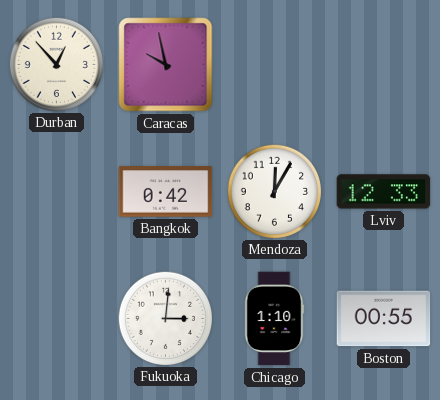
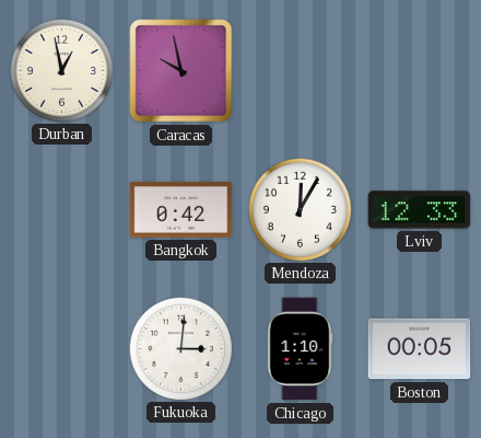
Durban: 12:53 -> 12:58 (61, 70)
Boston: 00:55 -> 00:05 (420, 349)
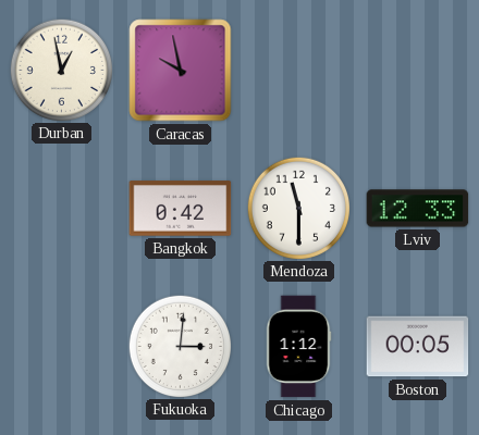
Mendoza: 12:05 -> 11:30 (298, 208)
Chicago: 1:10 -> 1:12 (298, 347)
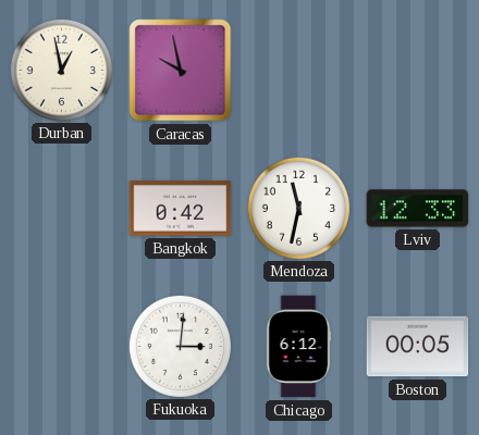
Mendoza: 11:30 -> 11:32 (298, 208)
Chicago: 1:12 -> 6:12 (298, 347)
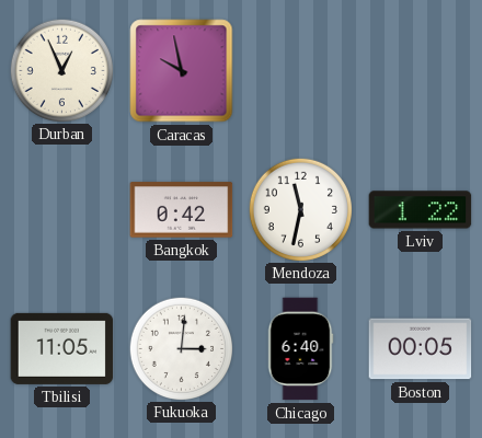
Durban: 12:58 -> 12:56 (61, 70)
Lviv: 12:33 -> 1:22 (421, 210)
Tbilisi: none -> 11:05 (62, 348)
Chicago: 6:12 -> 6:40 (300, 349)
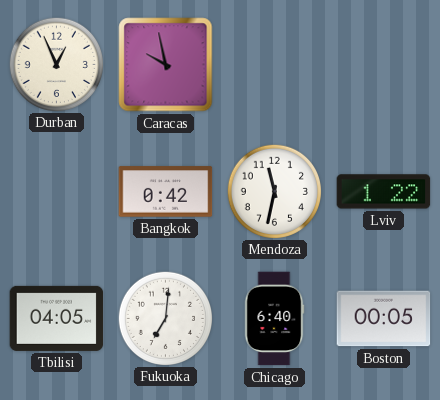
Tbilisi: 11:05 -> 04:05 (57, 318)
Fukuoka: 3:01 -> 7:01 (165, 318)
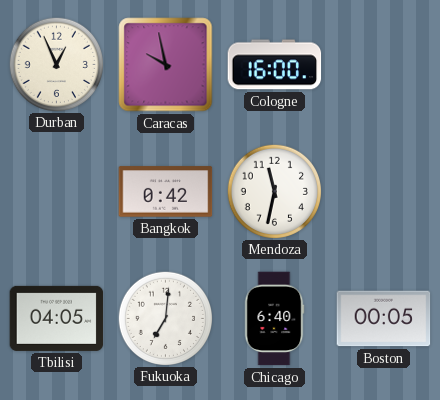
Cologne: none -> 16:00 (275, 65)
Lviv: 1:22 -> none (384, 192)
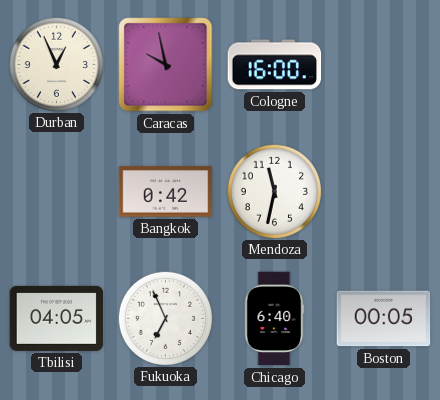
Fukuoka: 7:01 -> 6:56 (165, 318)
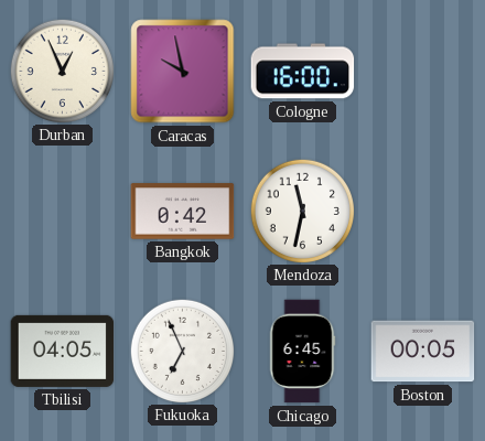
Chicago: 6:40 -> 6:45 (302, 352)
